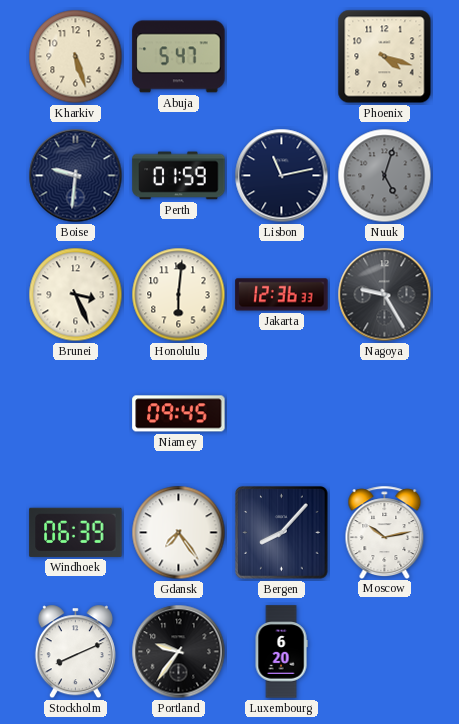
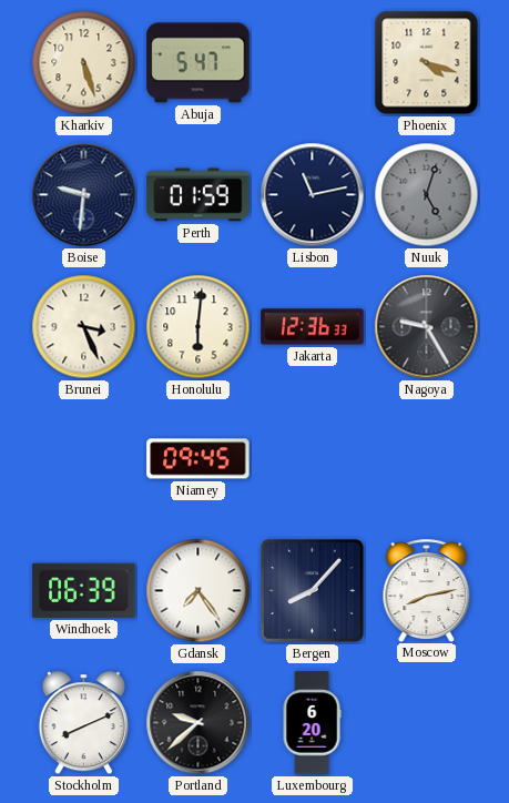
Moscow: 10:13 -> 8:13 (427, 590)
Portland: 9:36 -> 9:38 (198, 723)
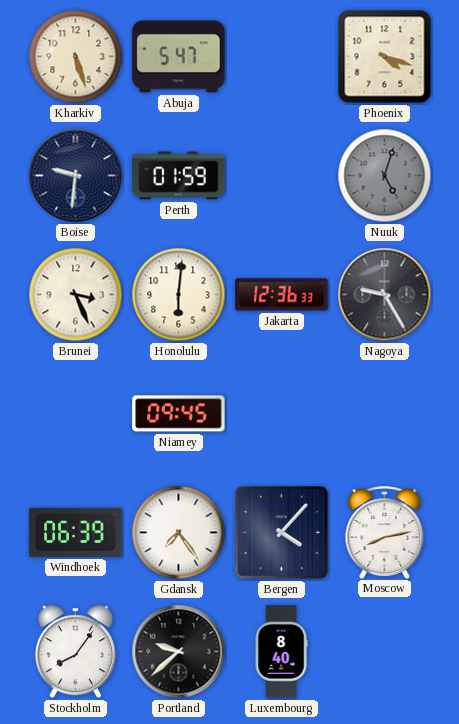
Lisbon: 11:13 -> none (313, 195)
Bergen: 8:07 -> 4:07 (282, 533)
Stockholm: 8:11 -> 8:06 (75, 652)
Luxembourg: 6:20 -> 8:40 (281, 652)
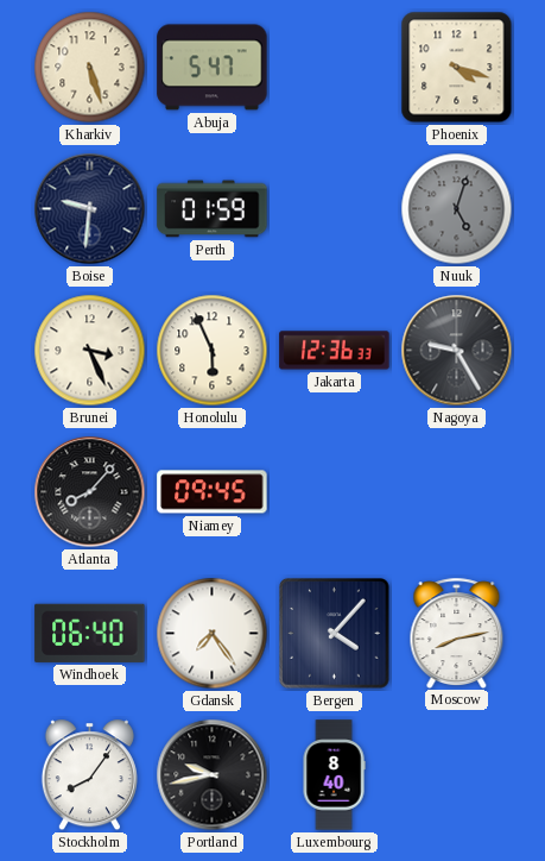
Honolulu: 6:01 -> 5:56 (213, 351)
Atlanta: none -> 8:07 (90, 492)
Windhoek: 06:39 -> 06:40 (90, 633)
Portland: 9:38 -> 9:43 (213, 775)
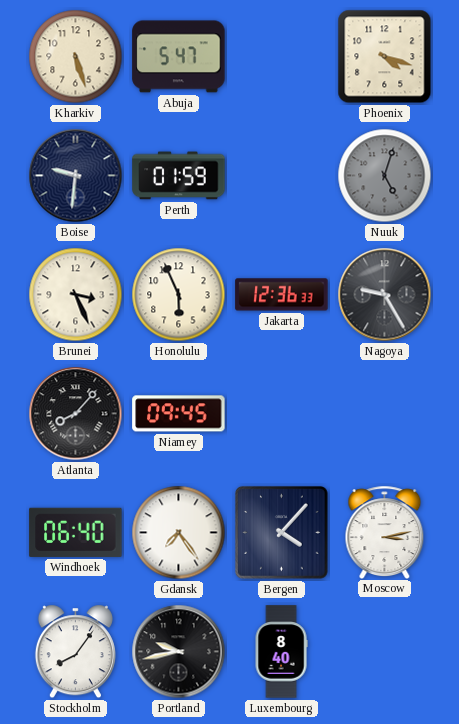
Moscow: 8:13 -> 3:13 (385, 532)
